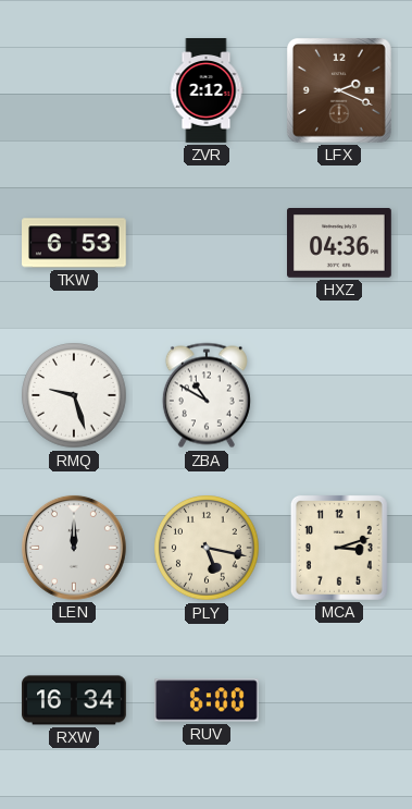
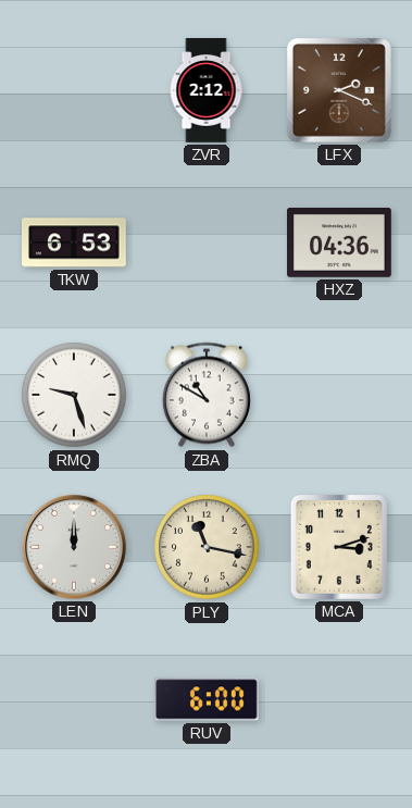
PLY: 5:17 -> 11:17 (207, 547)
RXW: 16:34 -> none (74, 700)
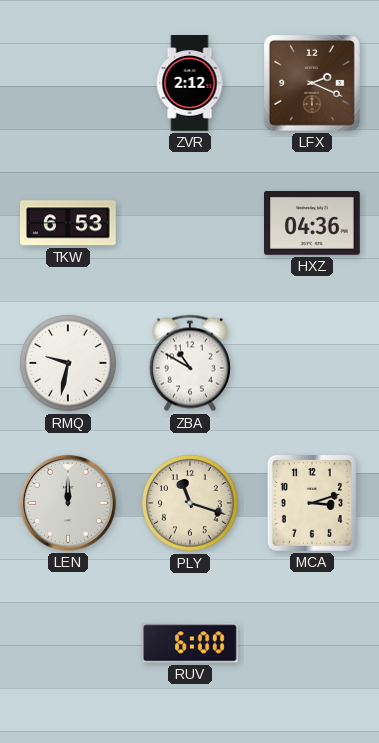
RMQ: 9:27 -> 9:32 (68, 363)
PLY: 11:17 -> 11:18 (190, 503)
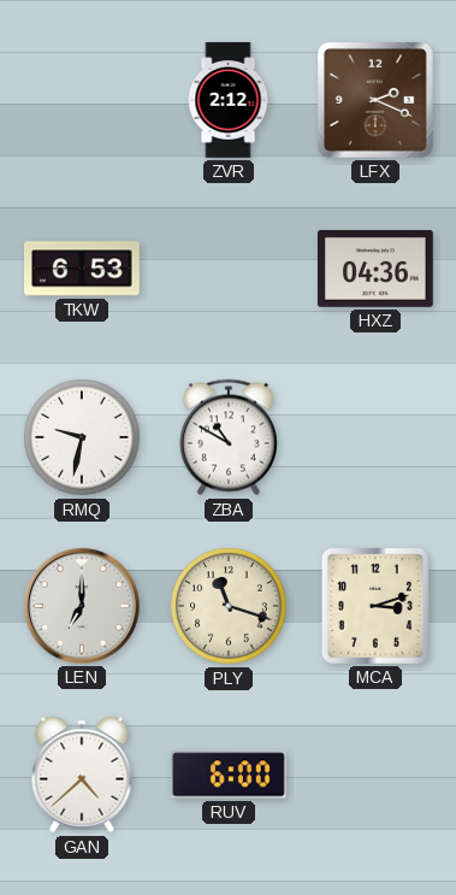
LEN: 12:00 -> 7:00 (82, 606)
GAN: none -> 4:38 (82, 775)
